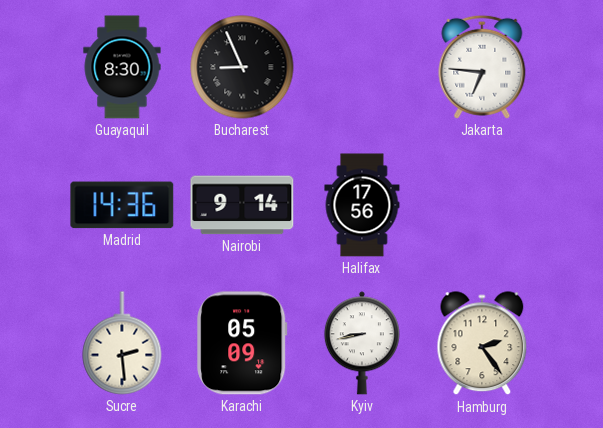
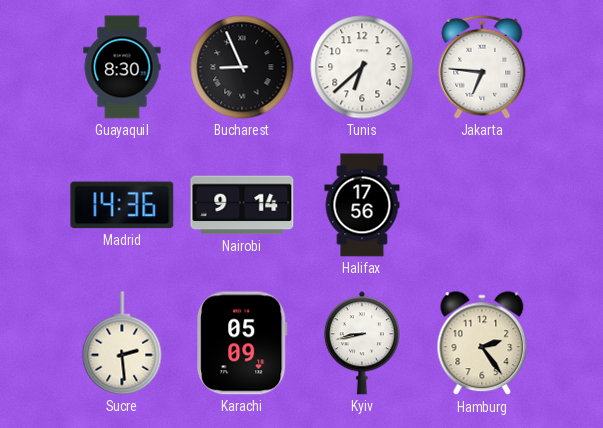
Tunis: none -> 6:38 (362, 67)
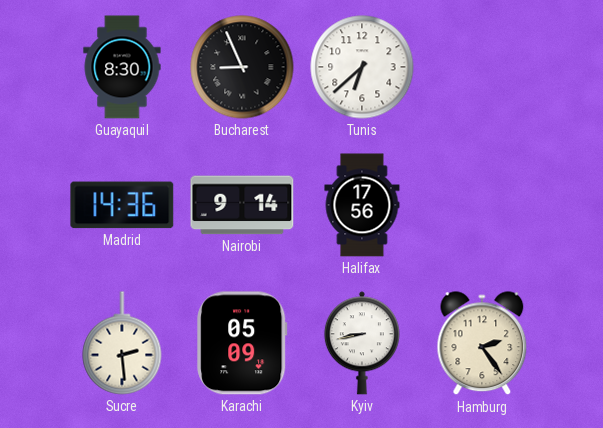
Jakarta: 6:46 -> none (482, 67)
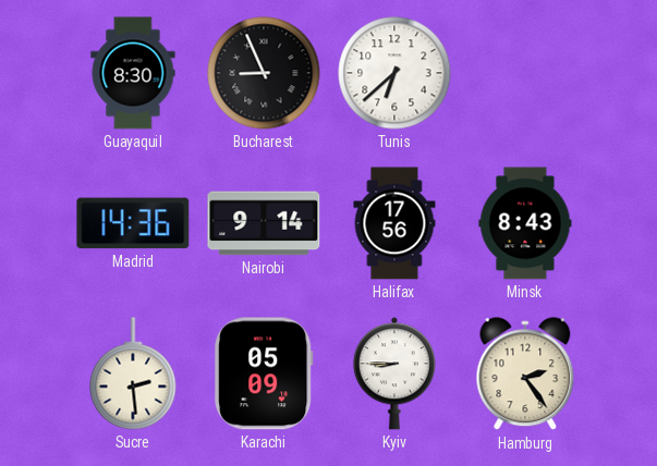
Minsk: none -> 8:43 (525, 223)
Kyiv: 8:43 -> 8:45 (394, 373)
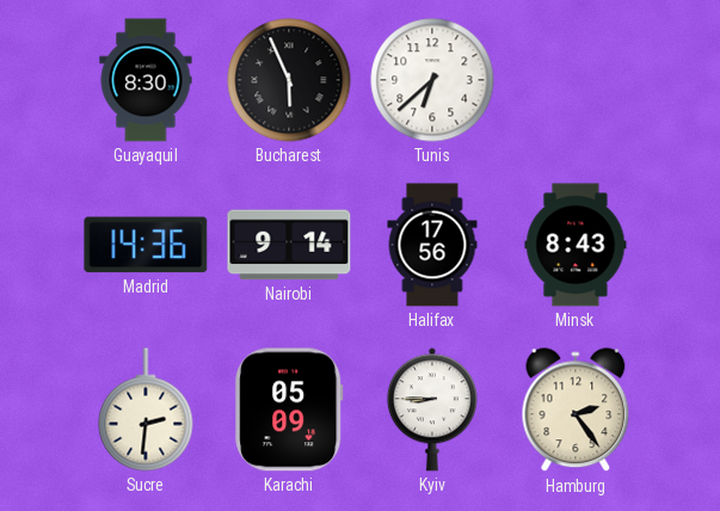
Bucharest: 8:56 -> 5:56 (289, 80)
Sucre: 2:29 -> 2:31 (146, 410)
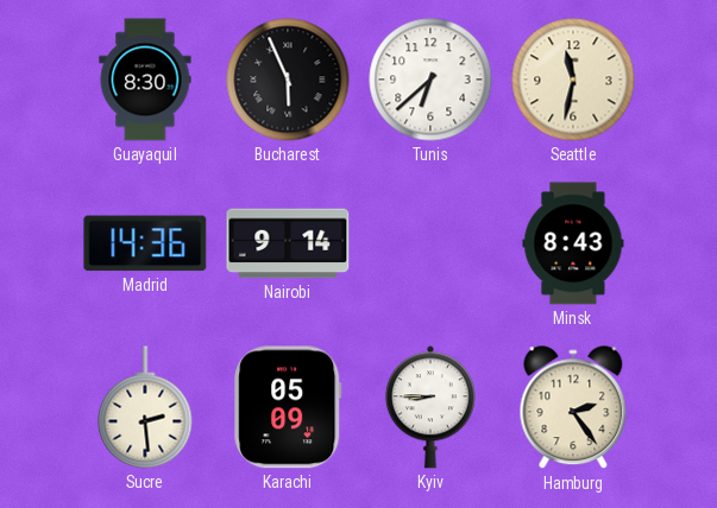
Seattle: none -> 11:32 (573, 80)
Halifax: 17:56 -> none (432, 245)
Sucre: 2:31 -> 2:29 (145, 407)
